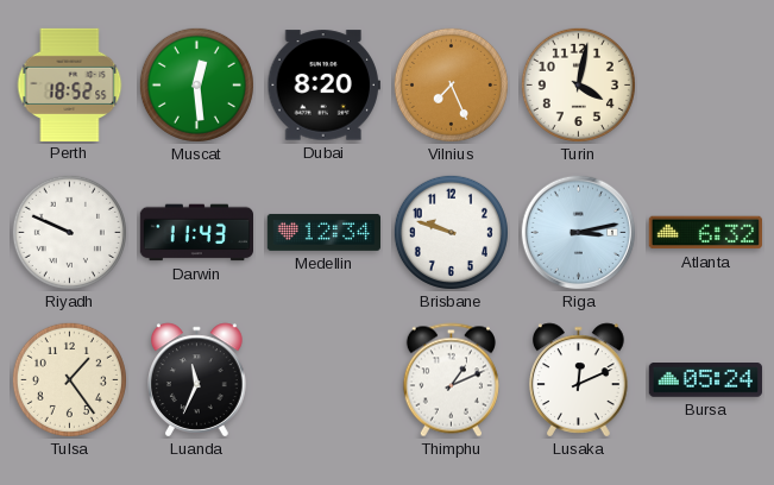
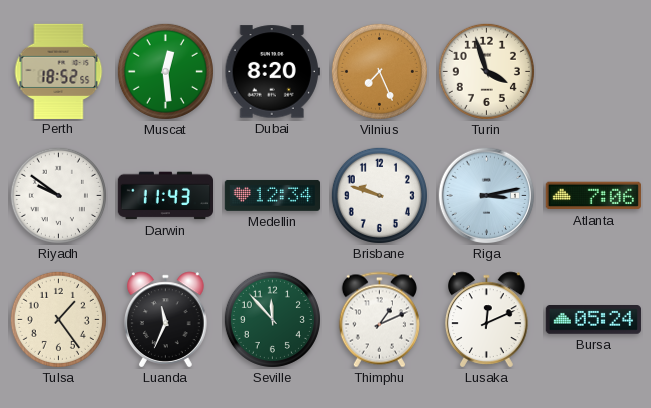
Turin: 4:02 -> 3:57 (486, 71)
Riyadh: 9:49 -> 9:51 (58, 195)
Atlanta: 6:32 -> 7:06 (593, 196)
Seville: none -> 11:53 (272, 319)
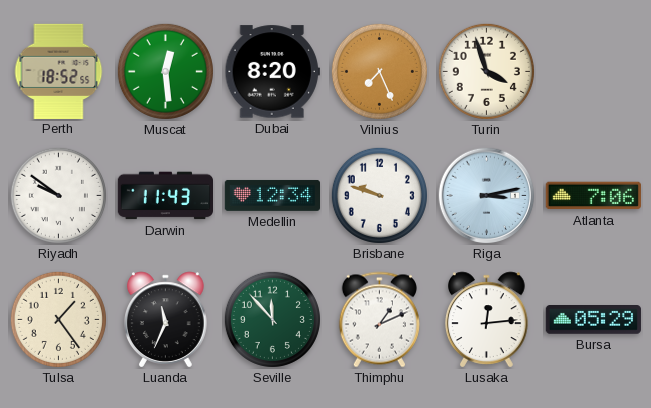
Lusaka: 12:11 -> 12:14 (487, 320)
Bursa: 05:24 -> 05:29 (593, 320)
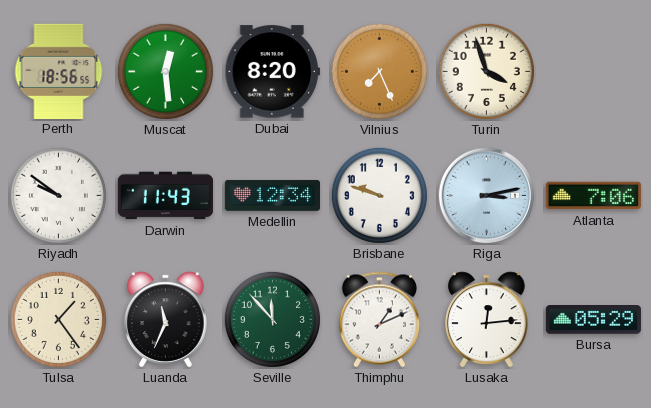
Perth: 18:52 -> 18:56 (59, 71)
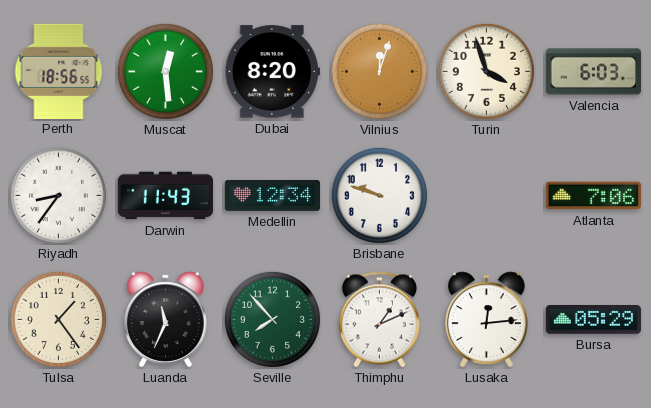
Vilnius: 7:26 -> 12:03 (379, 71)
Valencia: none -> 6:03 (593, 72)
Riyadh: 9:51 -> 8:36 (58, 195)
Riga: 3:13 -> none (487, 196)
Seville: 11:53 -> 7:53 (272, 319)
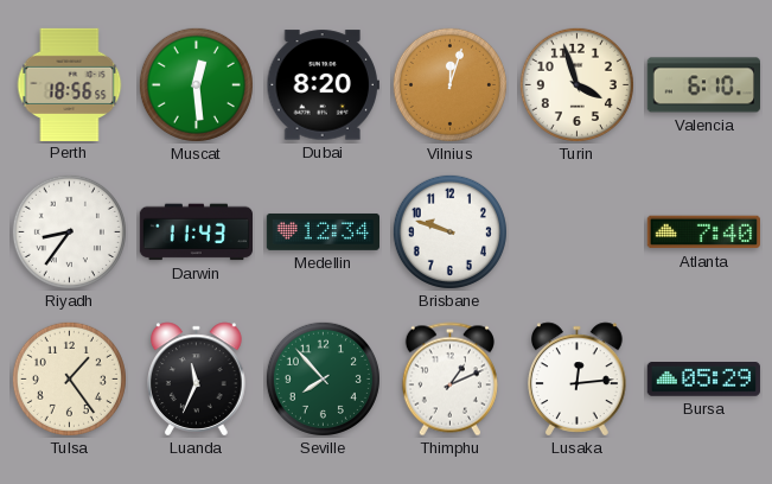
Valencia: 6:03 -> 6:10 (703, 85)
Atlanta: 7:06 -> 7:40 (703, 233)
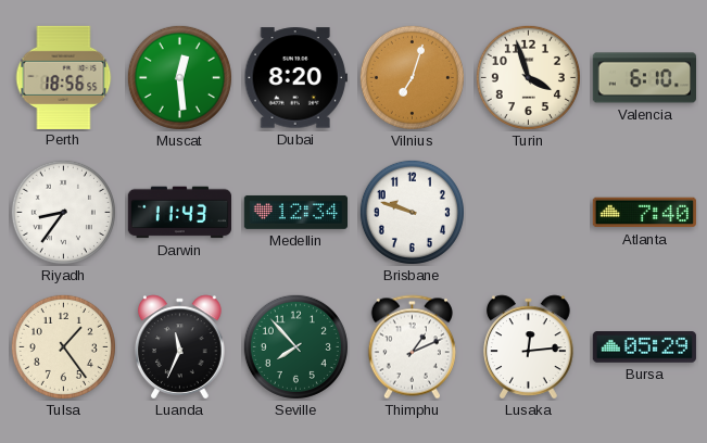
Vilnius: 12:03 -> 7:03 (412, 77)
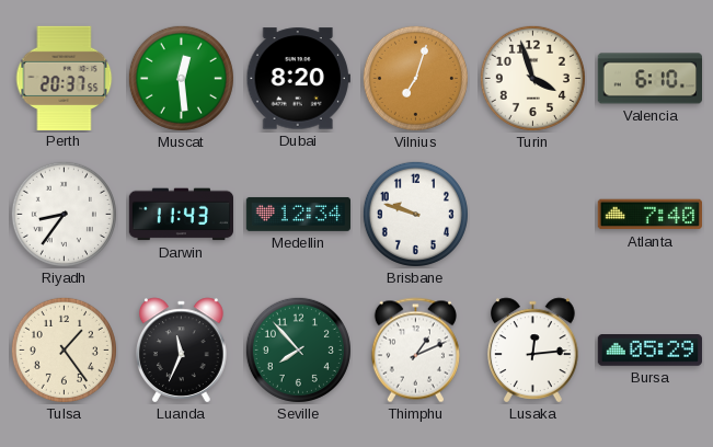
Perth: 18:56 -> 20:37 (65, 78)
